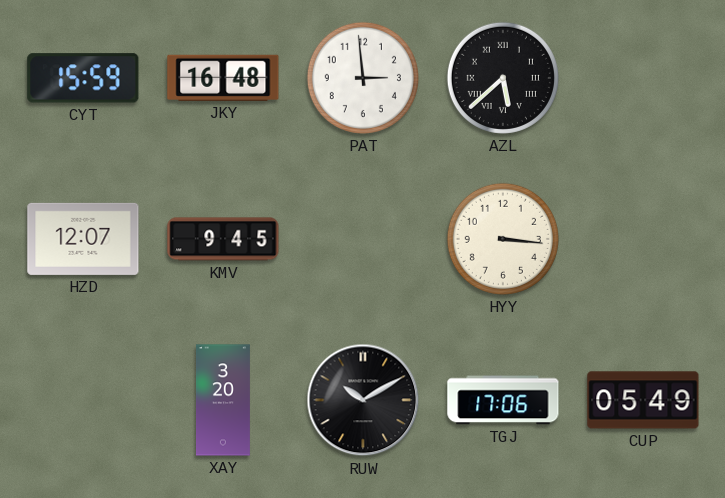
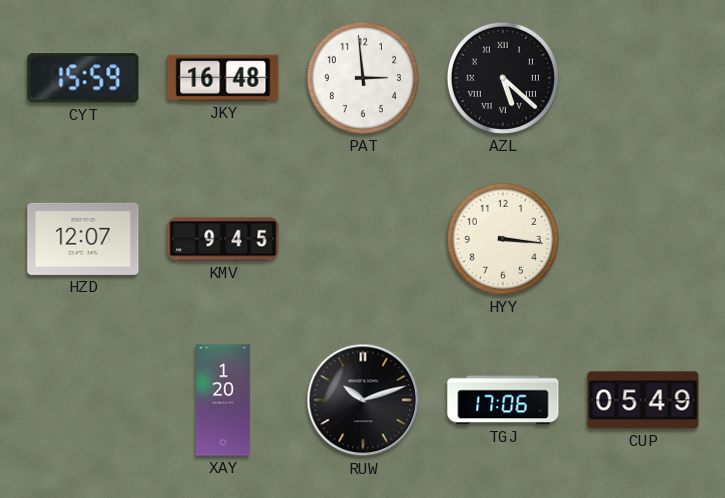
AZL: 5:38 -> 5:22 (503, 78)
XAY: 3:20 -> 1:20 (223, 400)
RUW: 10:10 -> 10:12 (363, 400)
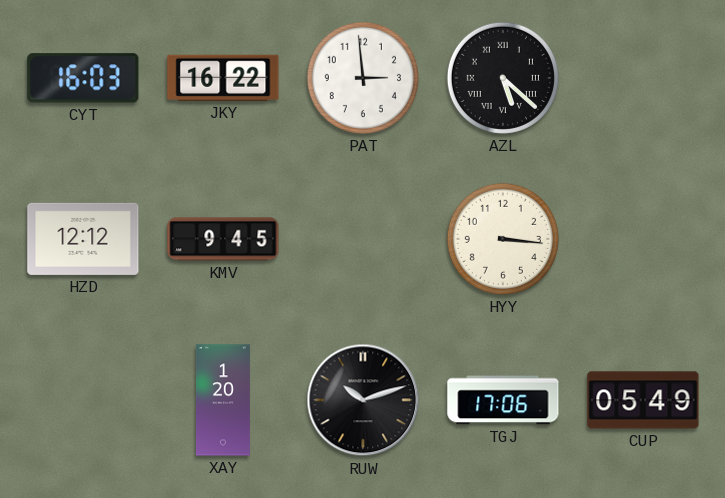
CYT: 15:59 -> 16:03 (83, 78)
JKY: 16:48 -> 16:22 (223, 78)
HZD: 12:07 -> 12:12 (83, 239)
